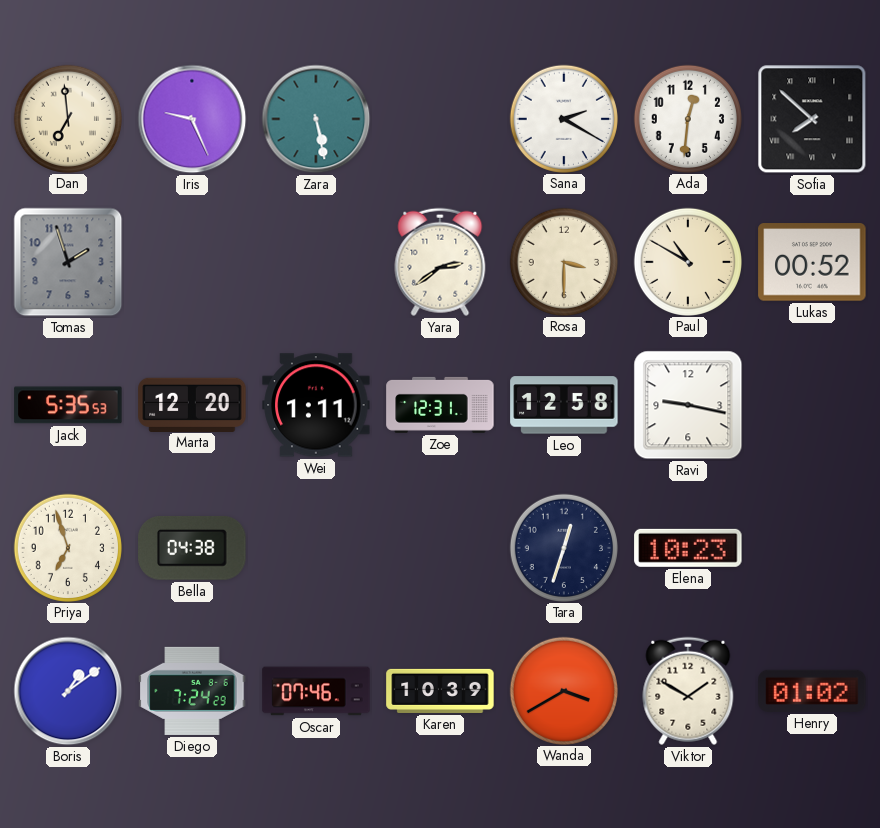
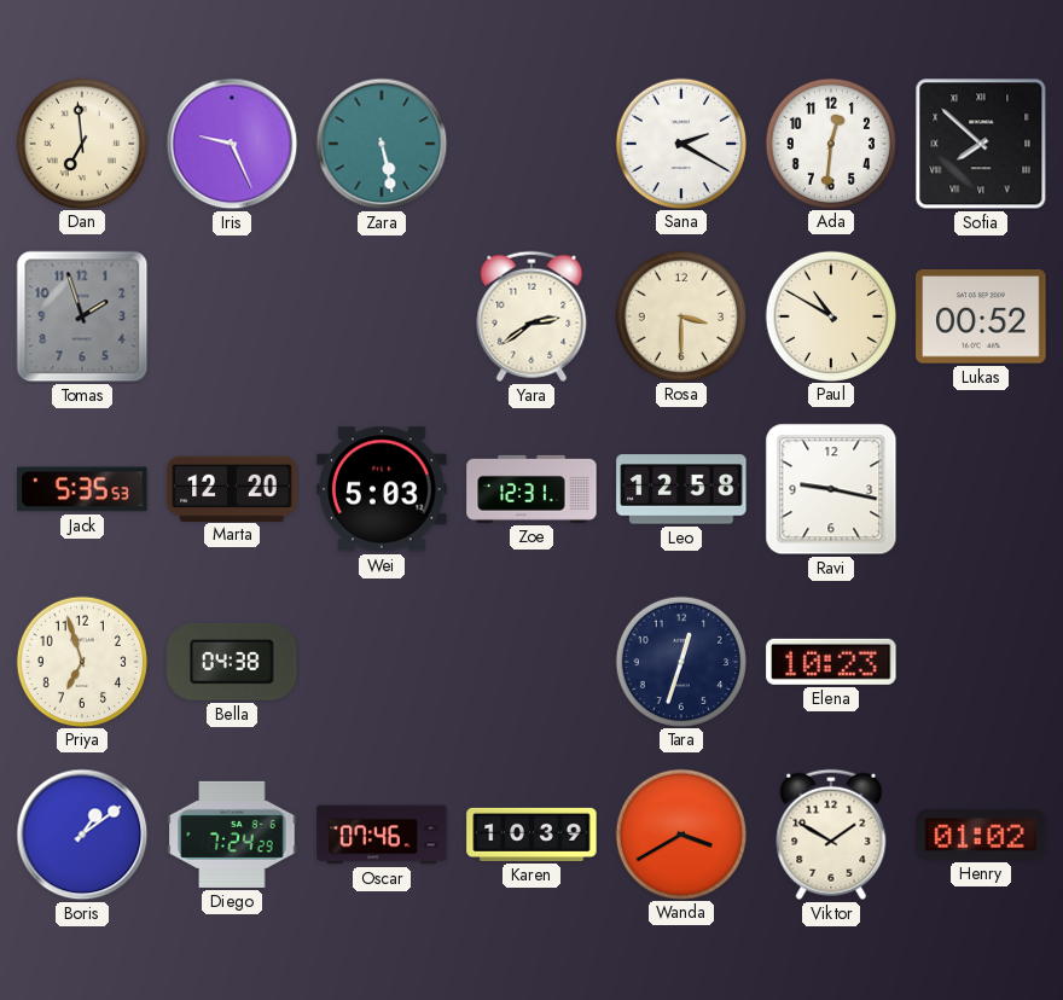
Wei: 1:11 -> 5:03 (382, 489)
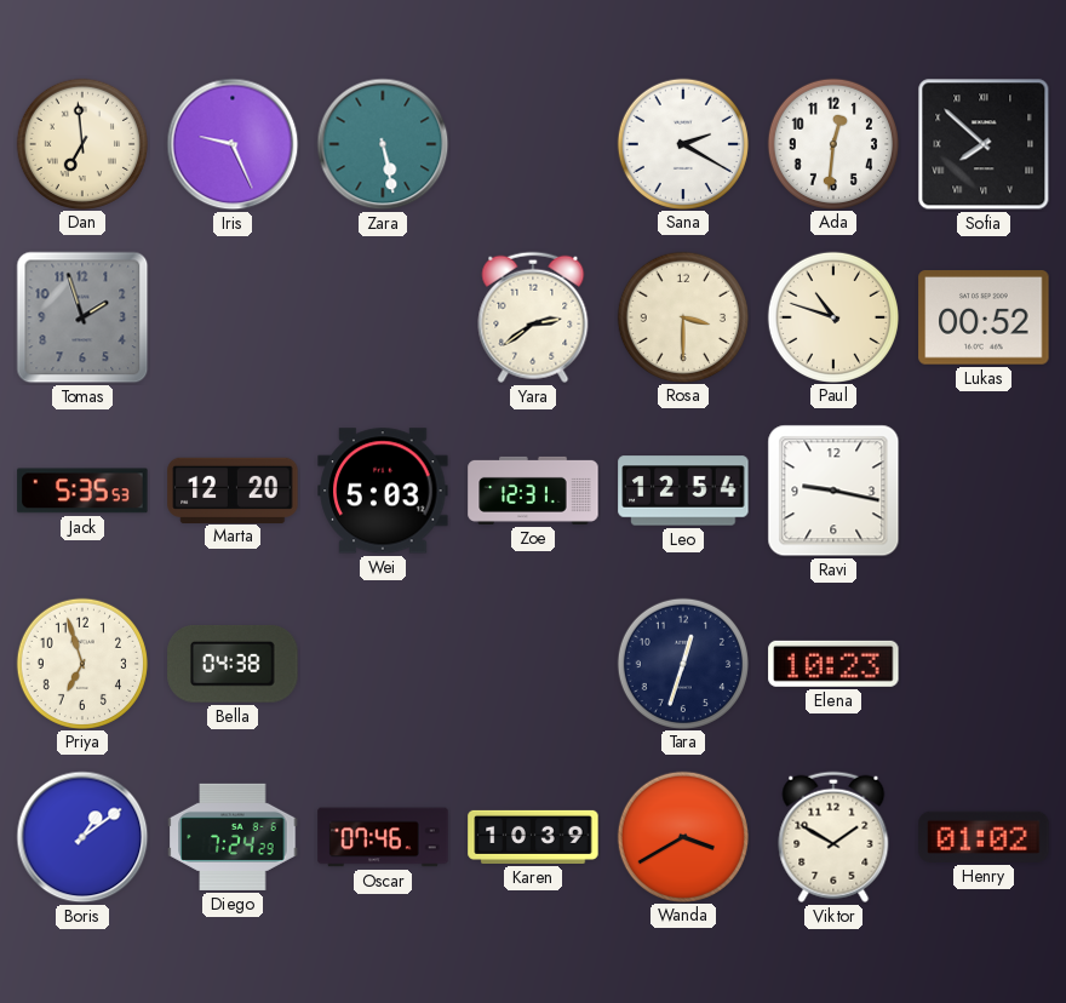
Paul: 10:50 -> 10:48 (832, 316)
Leo: 12:58 -> 12:54 (683, 491)
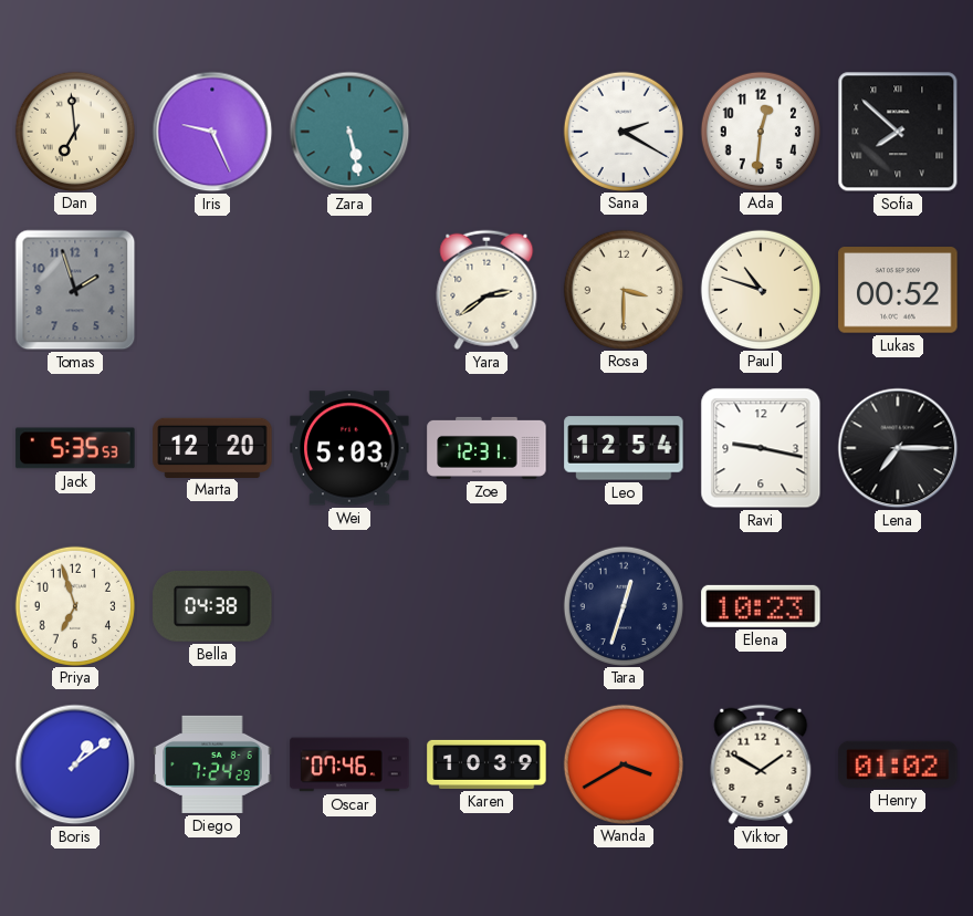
Lena: none -> 7:15 (898, 448)
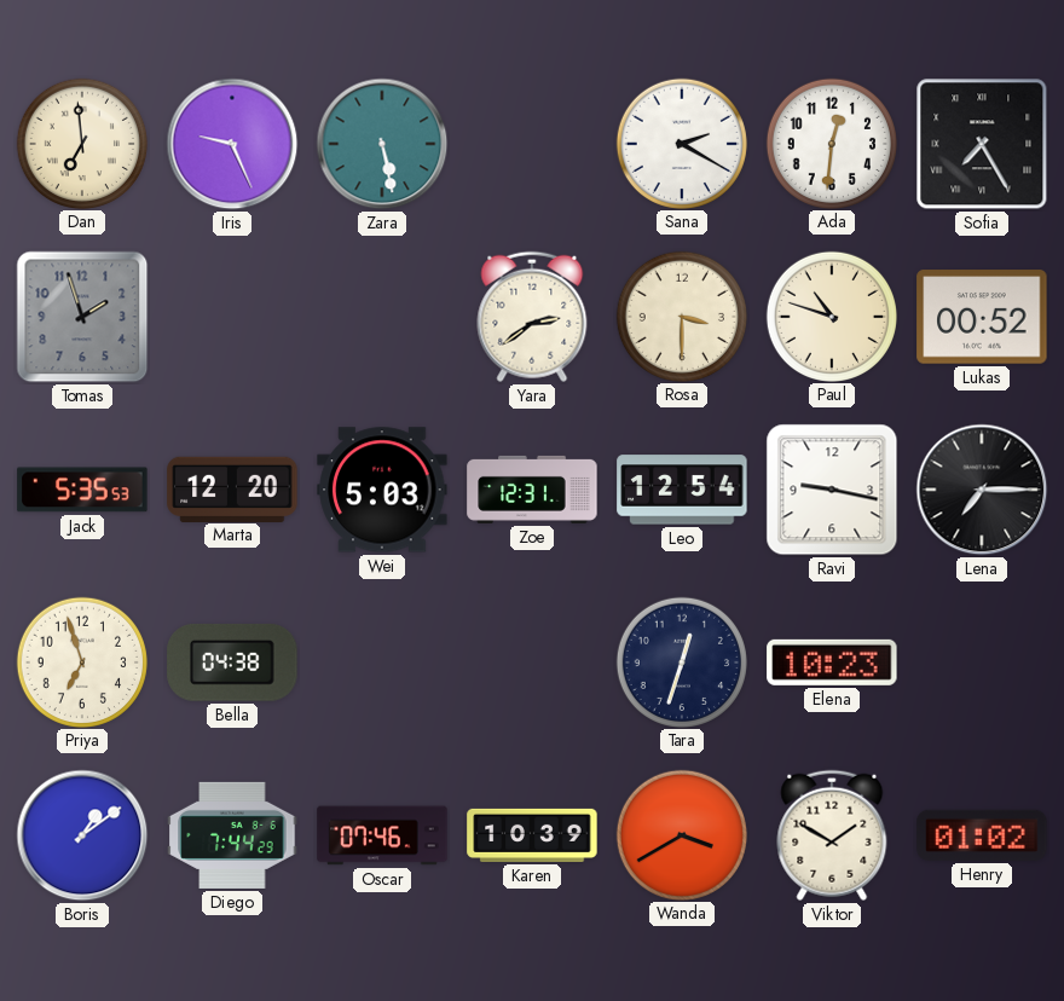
Sofia: 7:52 -> 7:25 (982, 144)
Diego: 7:24 -> 7:44 (232, 835)
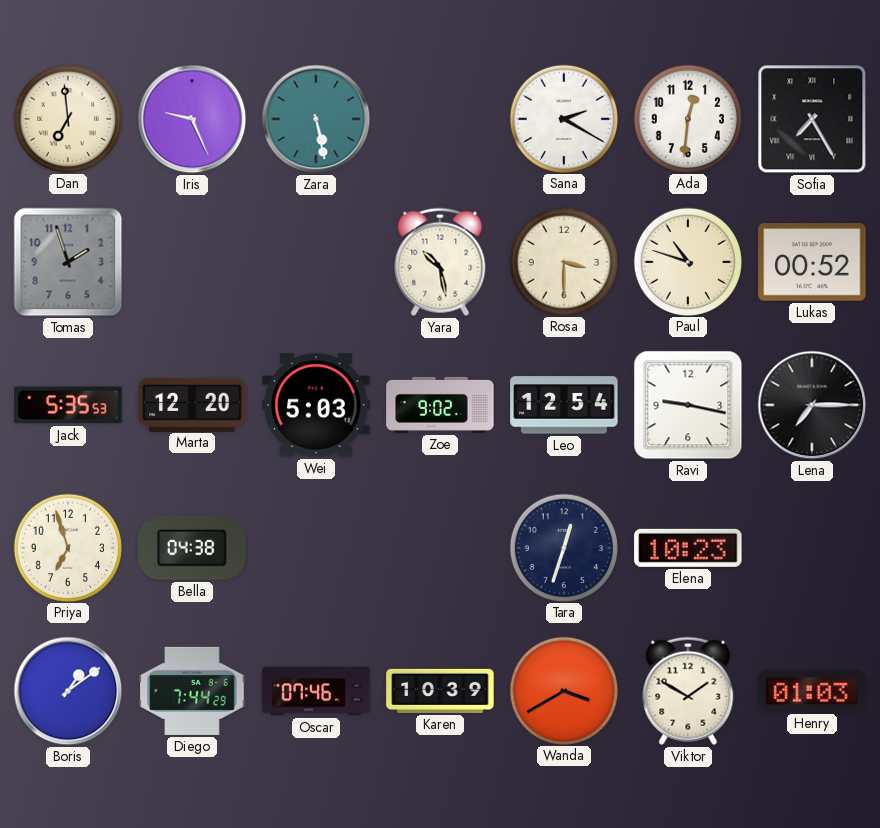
Yara: 2:39 -> 10:28 (440, 262)
Zoe: 12:31 -> 9:02 (440, 405)
Henry: 01:02 -> 01:03 (812, 691)
